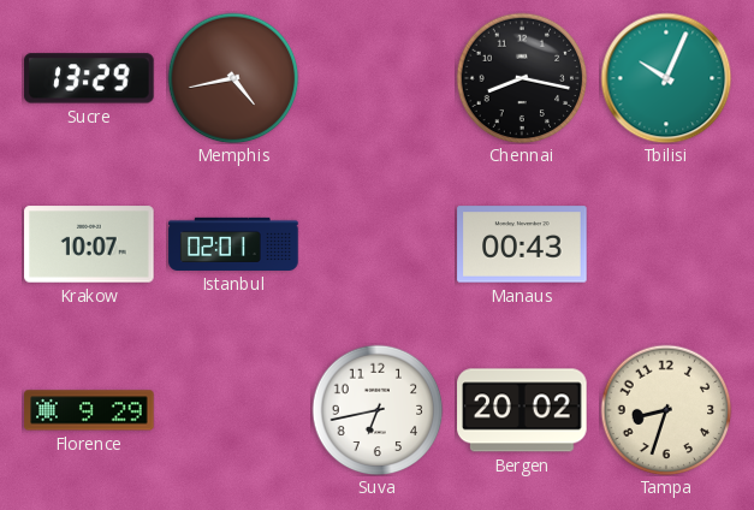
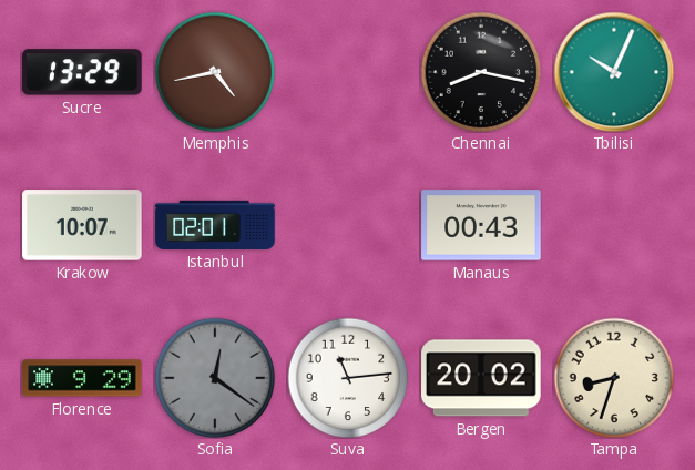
Sofia: none -> 12:21 (215, 378)
Suva: 6:43 -> 11:14 (348, 378)
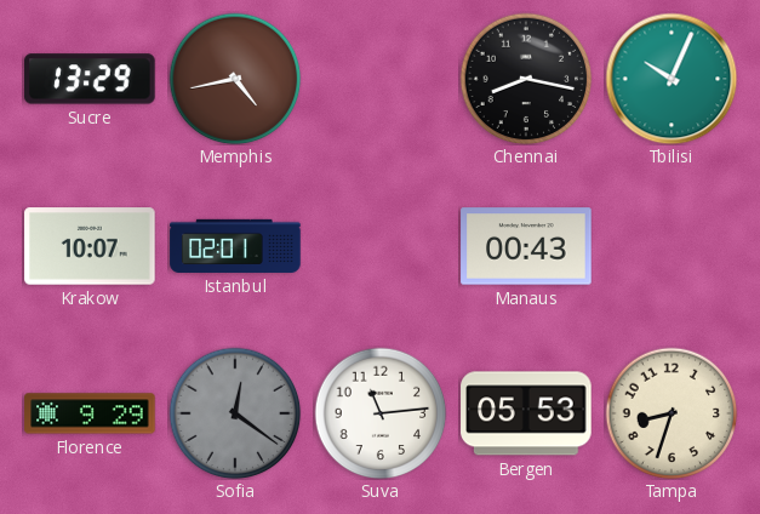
Bergen: 20:02 -> 05:53 (526, 413)
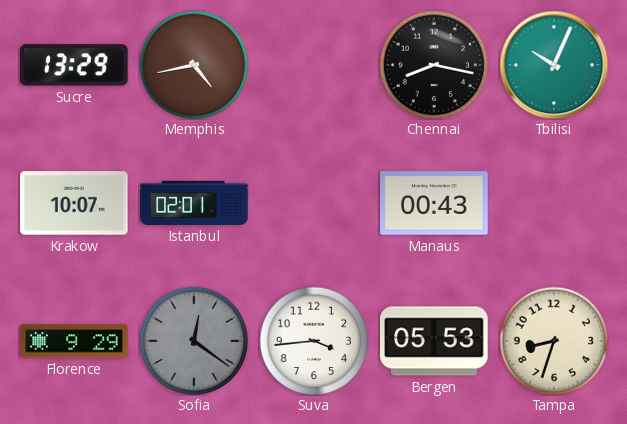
Suva: 11:14 -> 3:44 (314, 341)
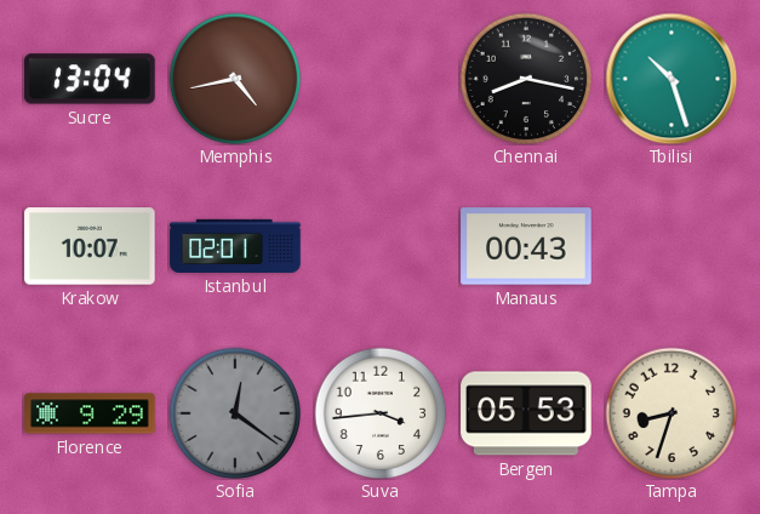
Sucre: 13:29 -> 13:04 (90, 79)
Tbilisi: 10:04 -> 10:27 (672, 79)
